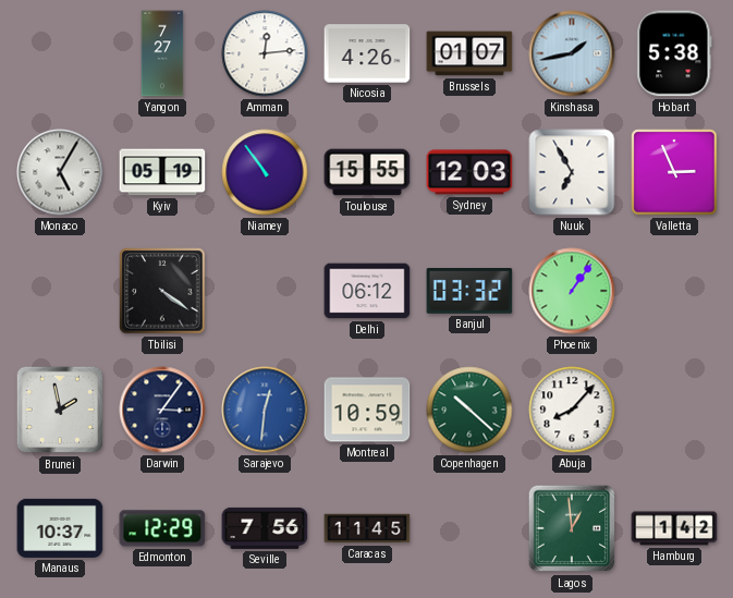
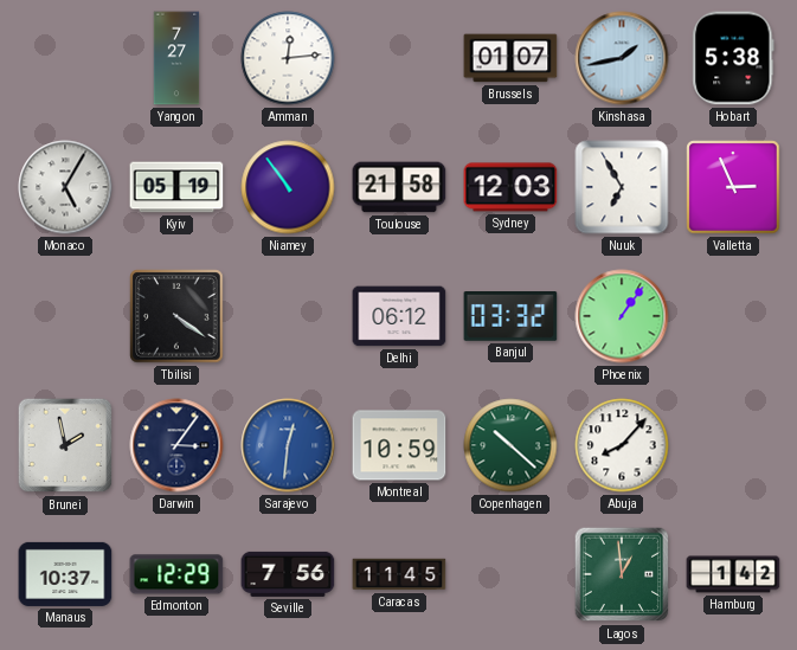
Nicosia: 4:26 -> none (367, 53)
Toulouse: 15:55 -> 21:58 (399, 187)
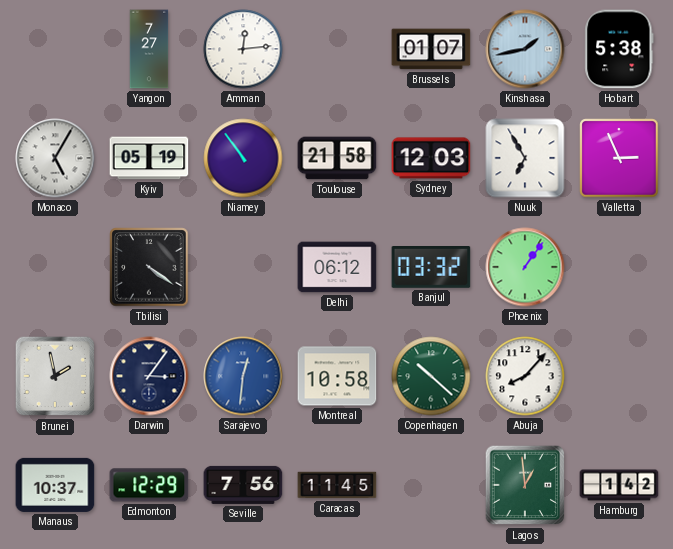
Montreal: 10:59 -> 10:58 (337, 376)
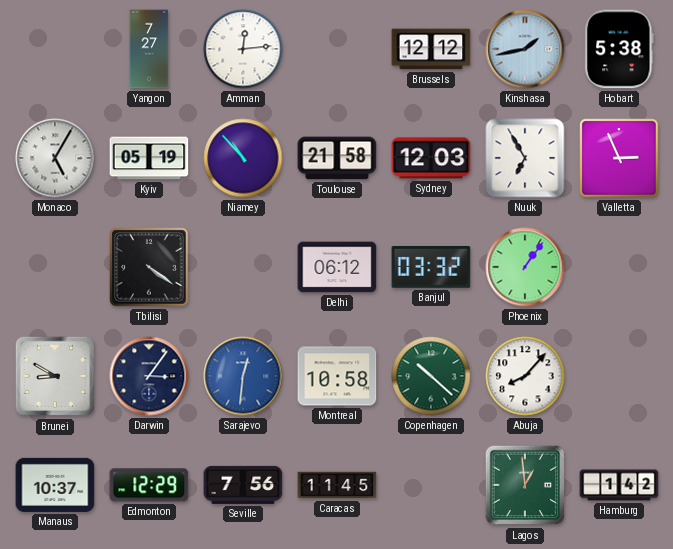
Brussels: 01:07 -> 12:12 (431, 49)
Niamey: 10:54 -> 10:53 (243, 158)
Brunei: 1:58 -> 8:50 (55, 376)
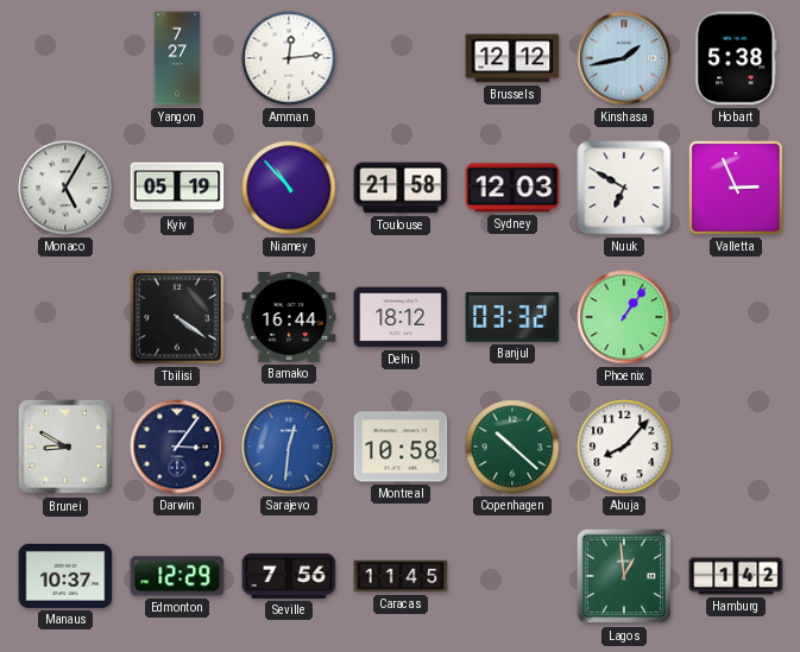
Nuuk: 6:55 -> 6:50 (624, 188)
Bamako: none -> 16:44 (289, 318)
Delhi: 06:12 -> 18:12 (401, 317)
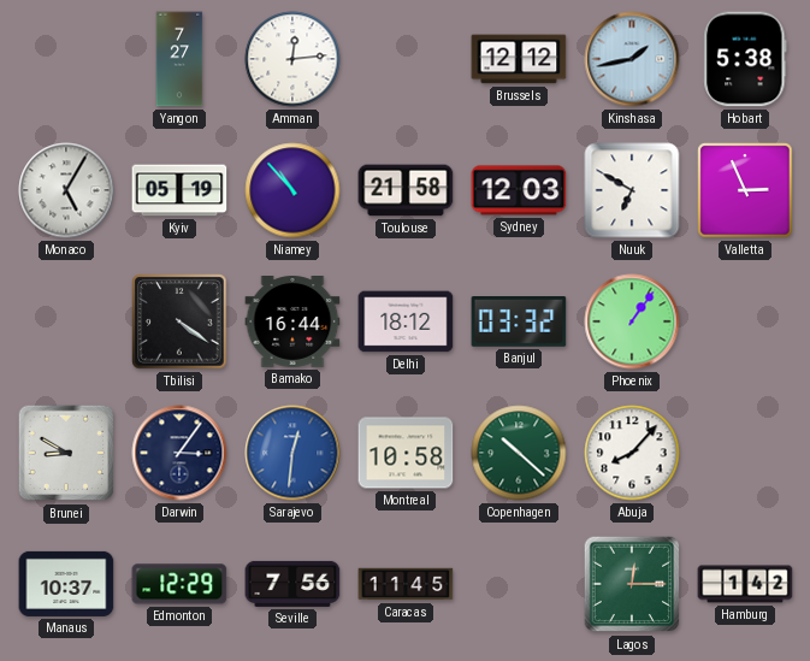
Lagos: 12:59 -> 12:15 (632, 584)
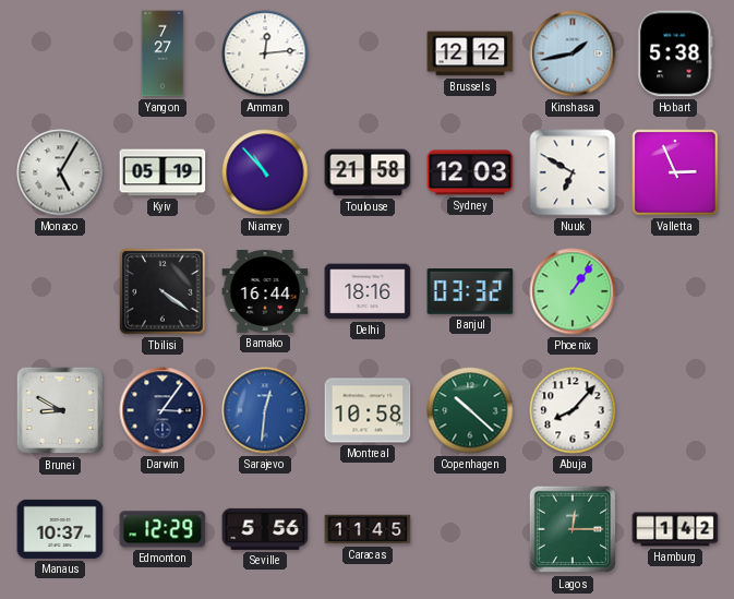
Delhi: 18:12 -> 18:16 (368, 291)
Seville: 7:56 -> 5:56 (265, 529)
